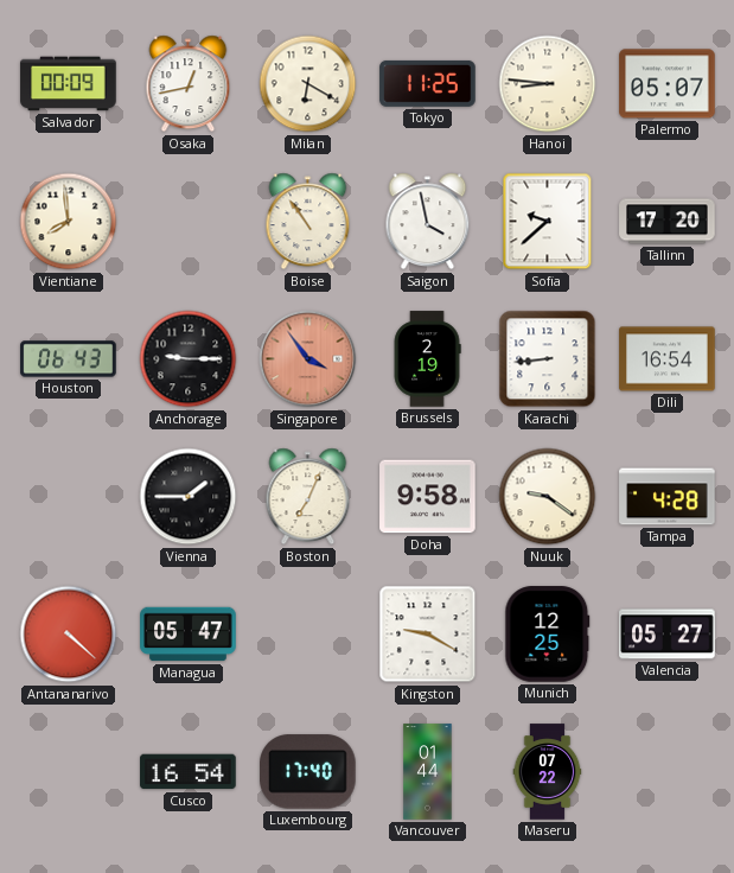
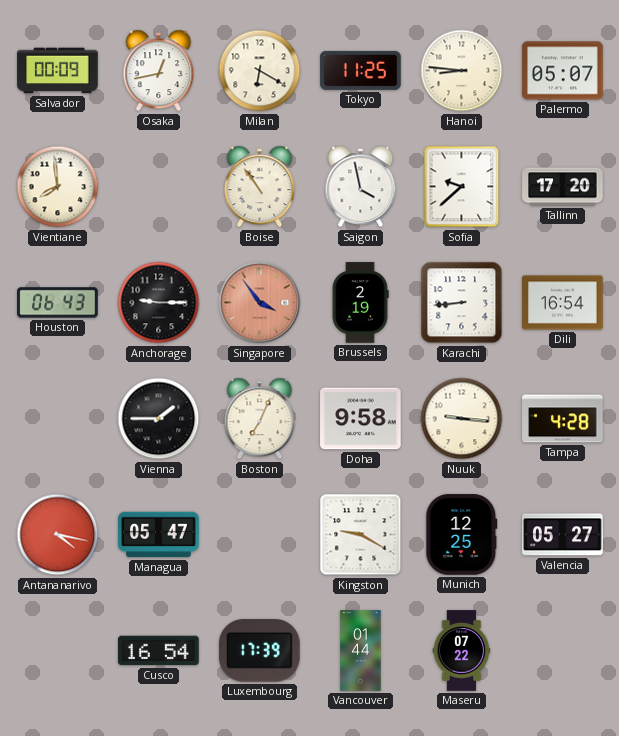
Nuuk: 9:21 -> 9:16 (462, 419)
Antananarivo: 4:22 -> 4:17 (58, 535)
Luxembourg: 17:40 -> 17:39 (260, 651)
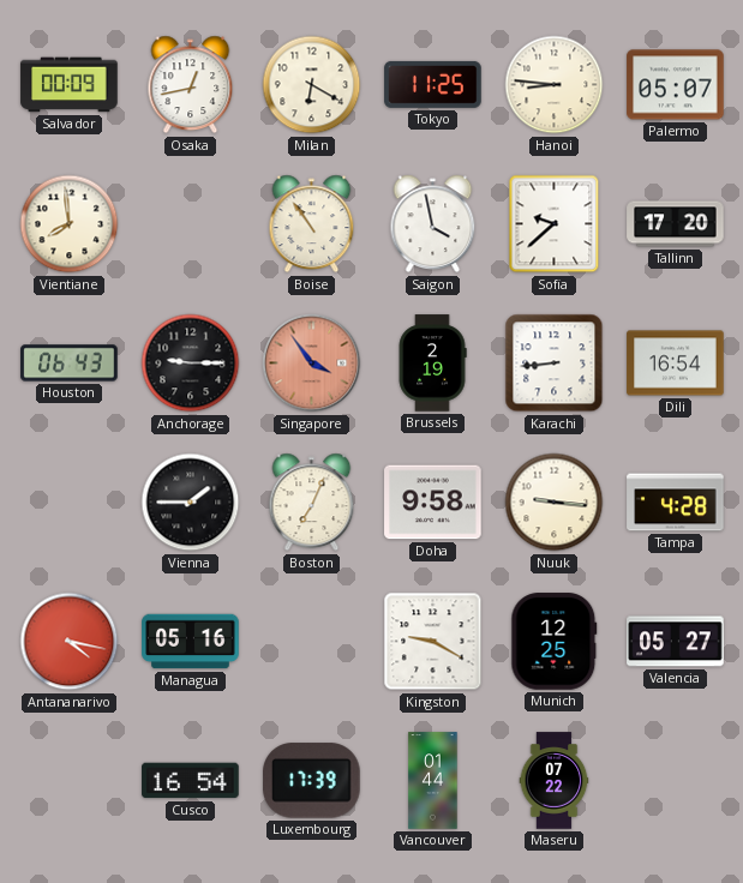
Managua: 05:47 -> 05:16 (191, 642)
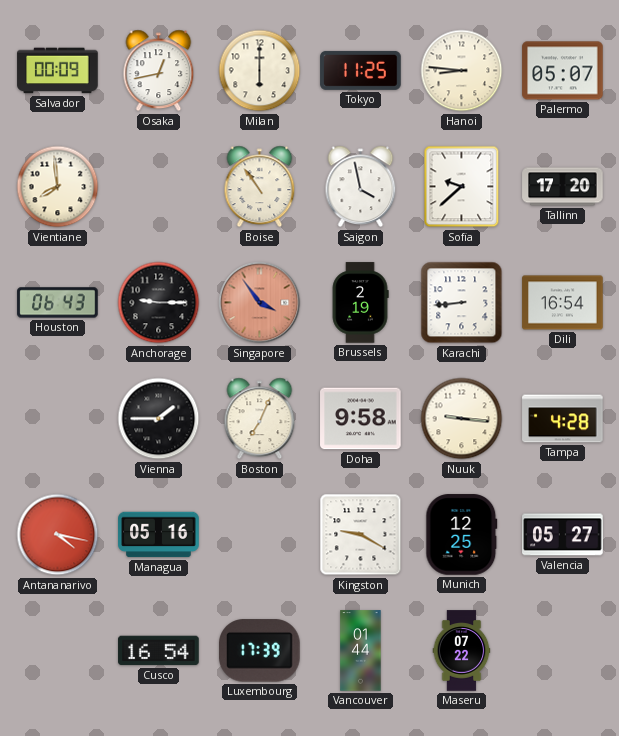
Milan: 6:20 -> 6:00 (260, 71)
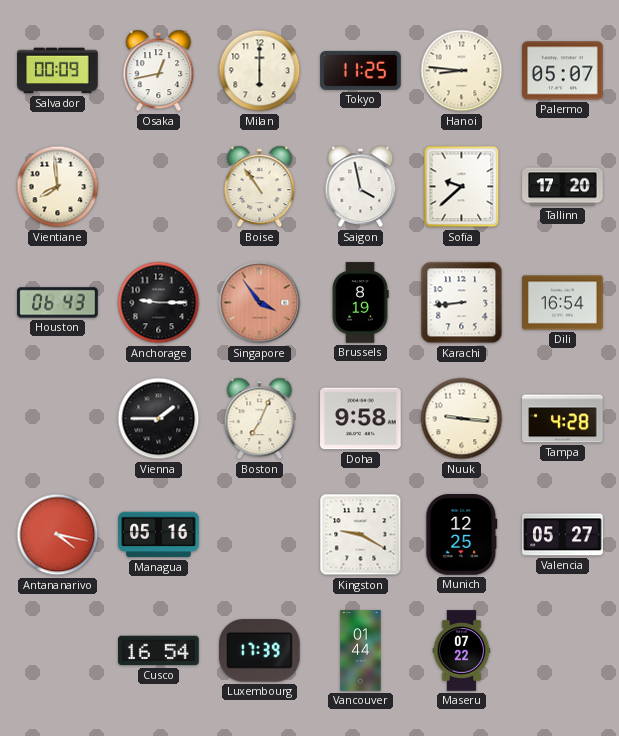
Brussels: 2:19 -> 8:19 (360, 303)
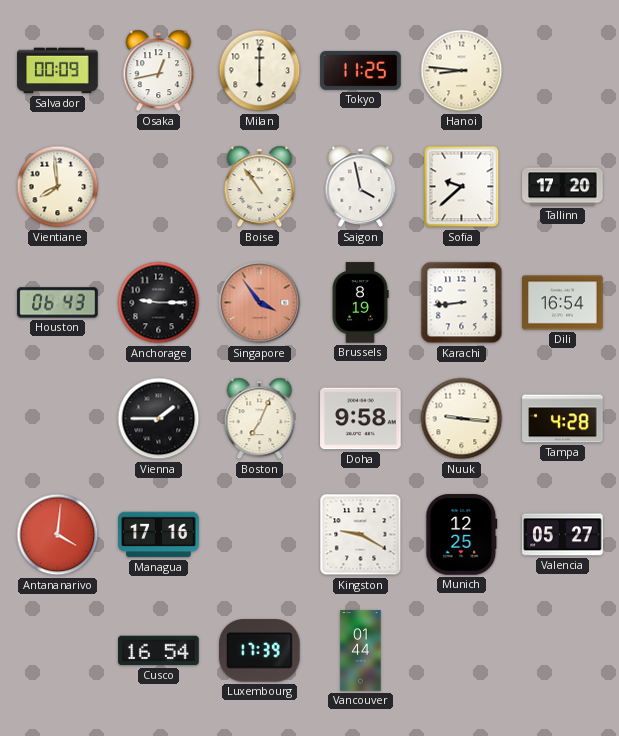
Palermo: 05:07 -> none (563, 71)
Antananarivo: 4:17 -> 4:01 (58, 535)
Managua: 05:16 -> 17:16 (159, 535)
Maseru: 07:22 -> none (462, 651)
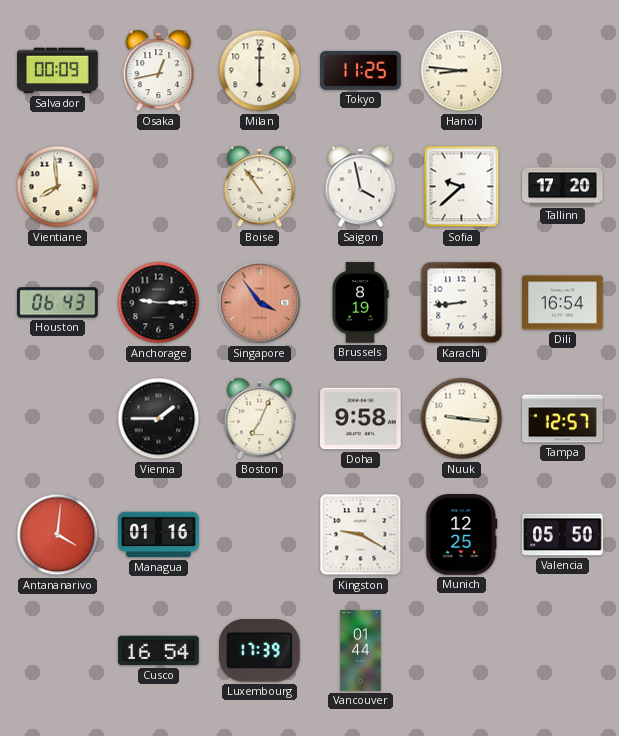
Tampa: 4:28 -> 12:57 (563, 419)
Managua: 17:16 -> 01:16 (159, 535)
Valencia: 05:27 -> 05:50 (563, 535)
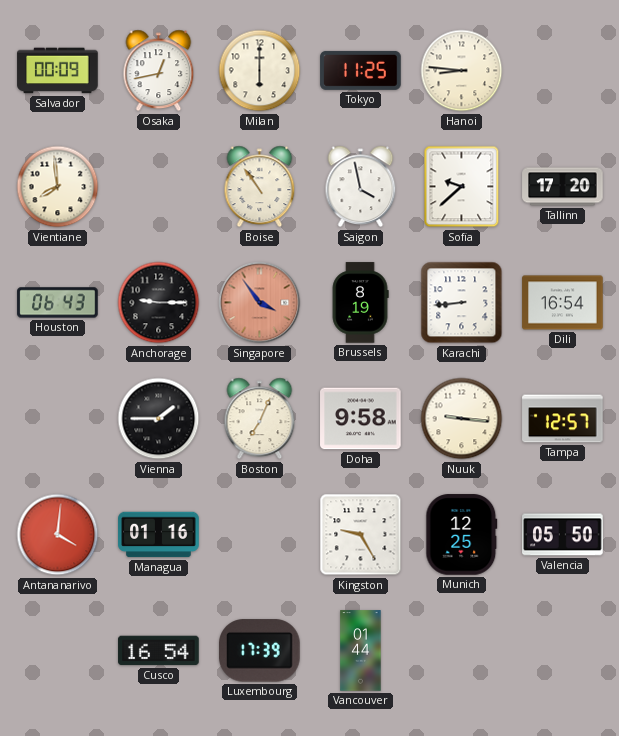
Kingston: 9:20 -> 9:25 (361, 535)
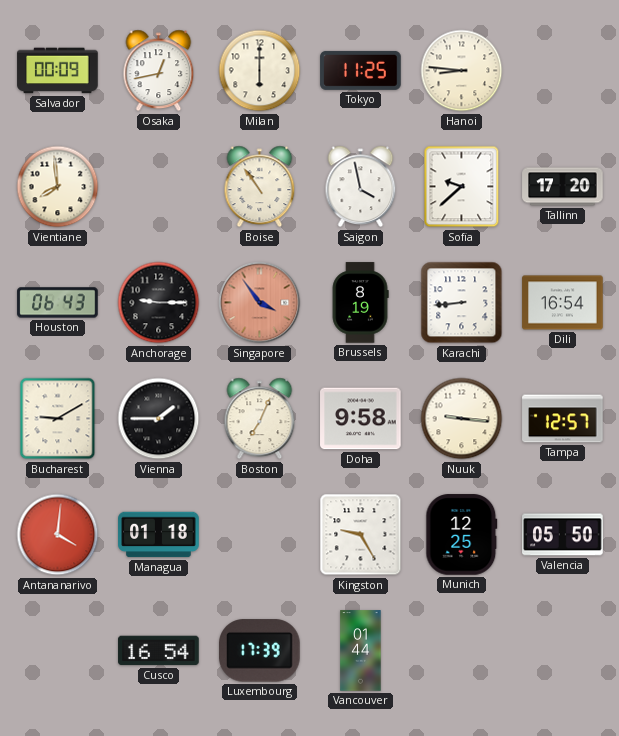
Bucharest: none -> 9:10 (58, 419)
Managua: 01:16 -> 01:18 (159, 535)
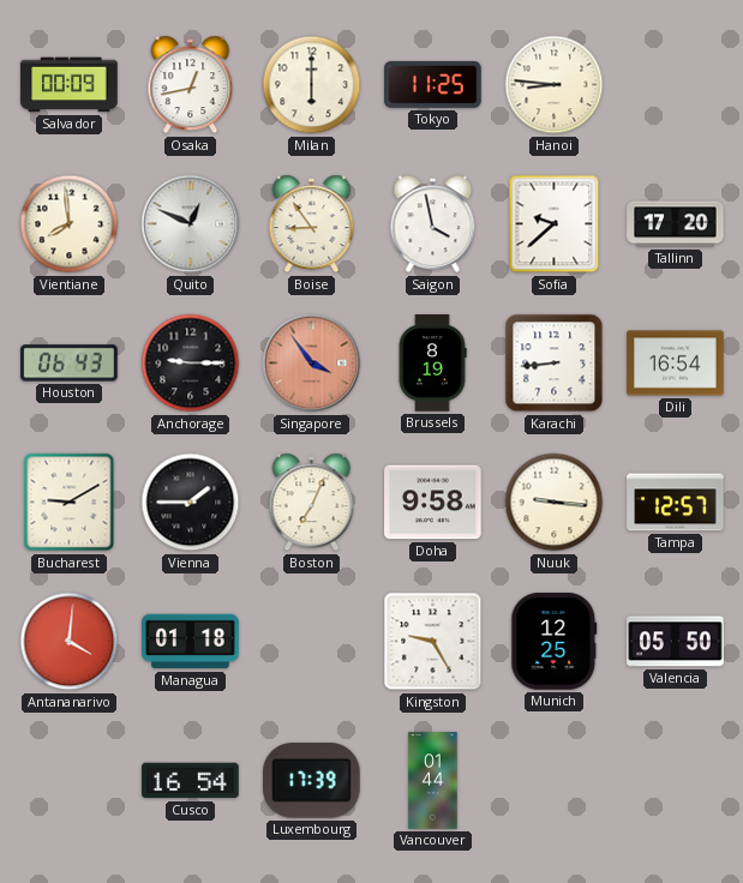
Quito: none -> 12:49 (191, 224)
Boise: 10:54 -> 8:54 (312, 224)
